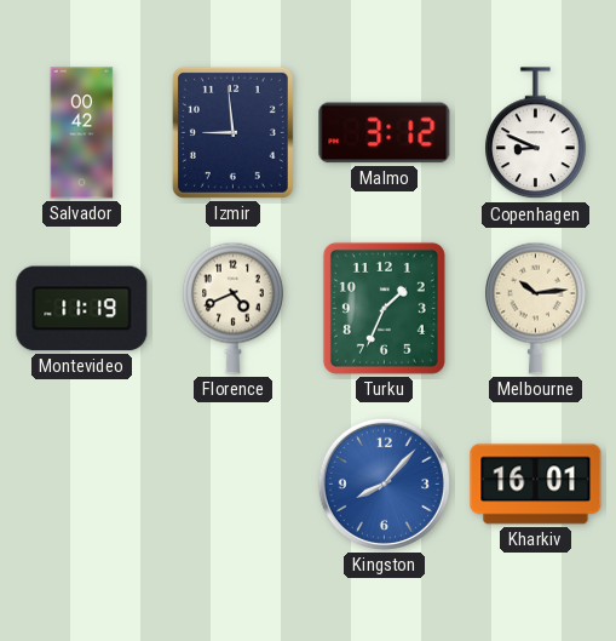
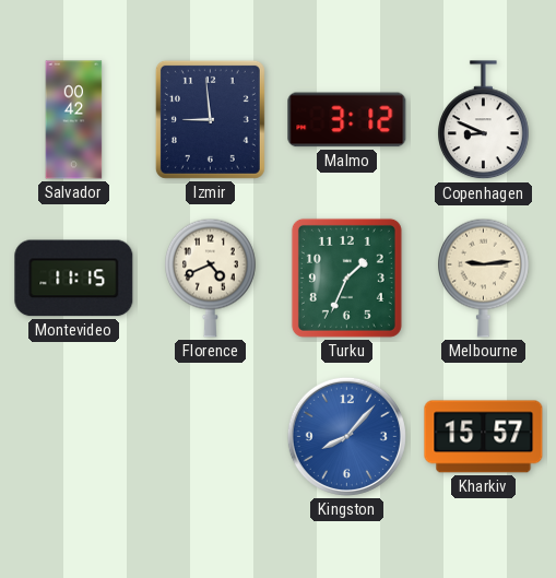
Montevideo: 11:19 -> 11:15 (74, 279)
Melbourne: 10:14 -> 9:14 (484, 278)
Kharkiv: 16:01 -> 15:57 (484, 437)
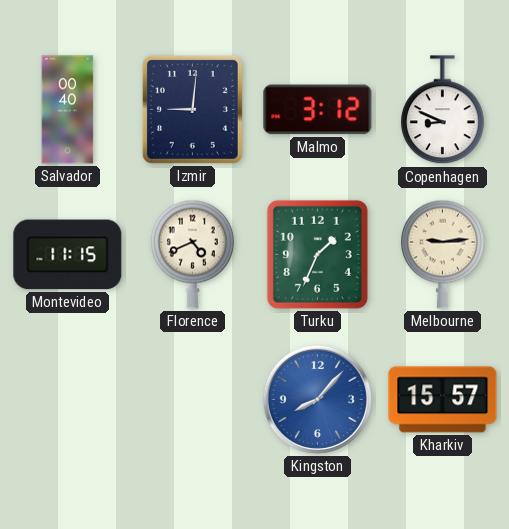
Salvador: 00:42 -> 00:40 (68, 110)
Izmir: 8:59 -> 9:01 (192, 109)
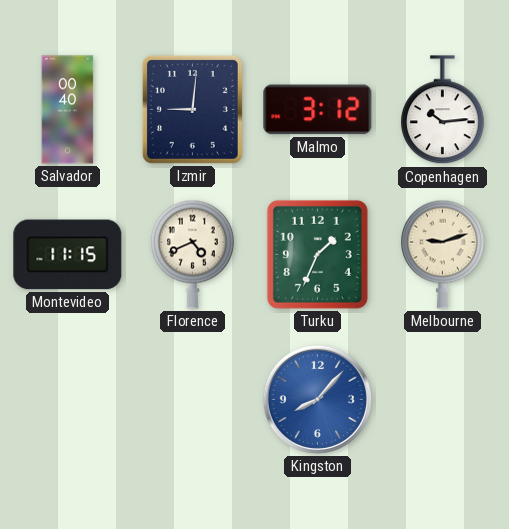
Copenhagen: 8:49 -> 10:14 (443, 110)
Melbourne: 9:14 -> 9:12 (443, 254)
Kharkiv: 15:57 -> none (443, 400)
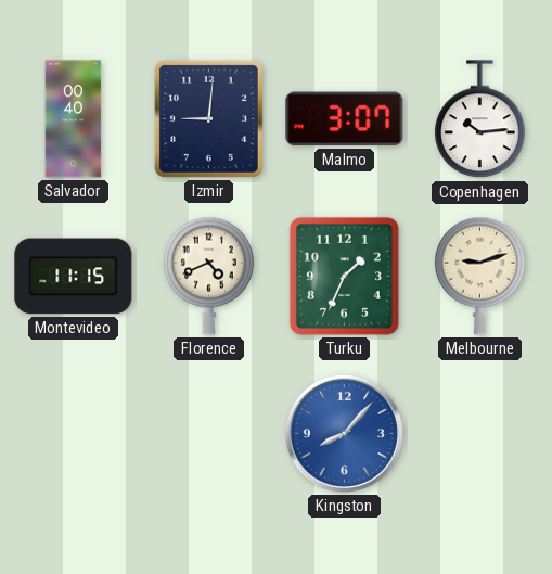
Malmo: 3:12 -> 3:07 (345, 119)
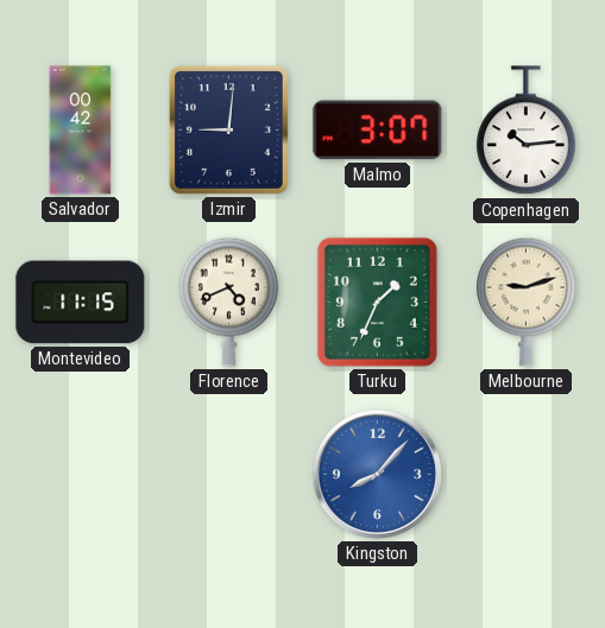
Salvador: 00:40 -> 00:42 (81, 131)
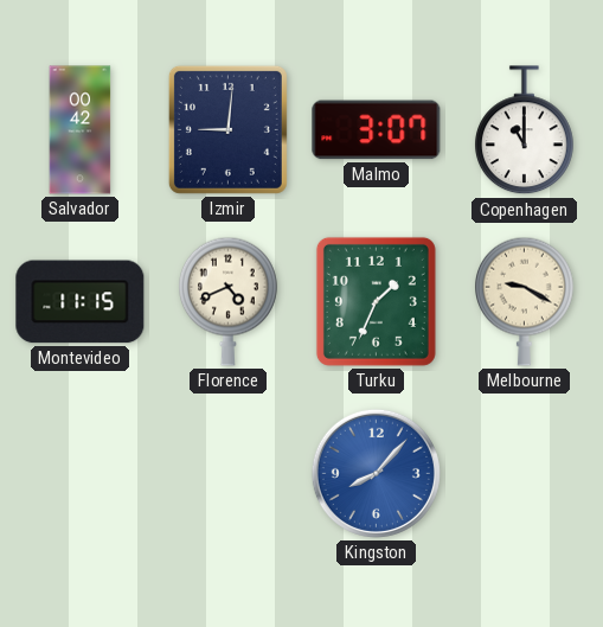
Copenhagen: 10:14 -> 11:00 (525, 130)
Melbourne: 9:12 -> 9:20 (525, 301)
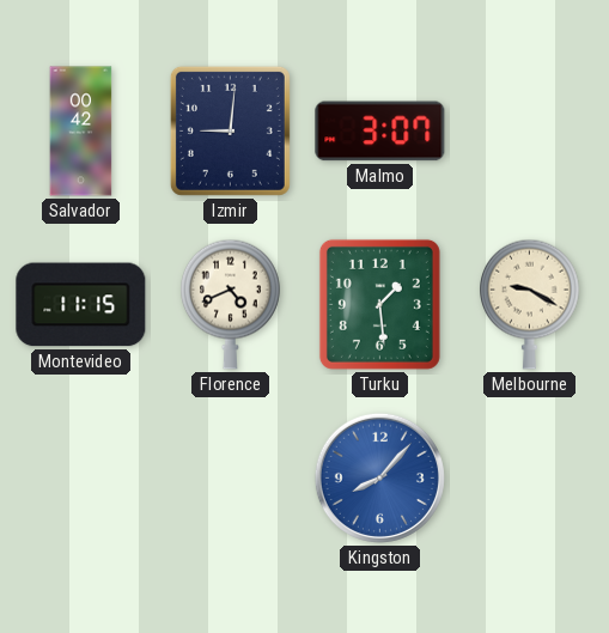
Copenhagen: 11:00 -> none (525, 130)
Turku: 1:34 -> 1:29 (379, 304)
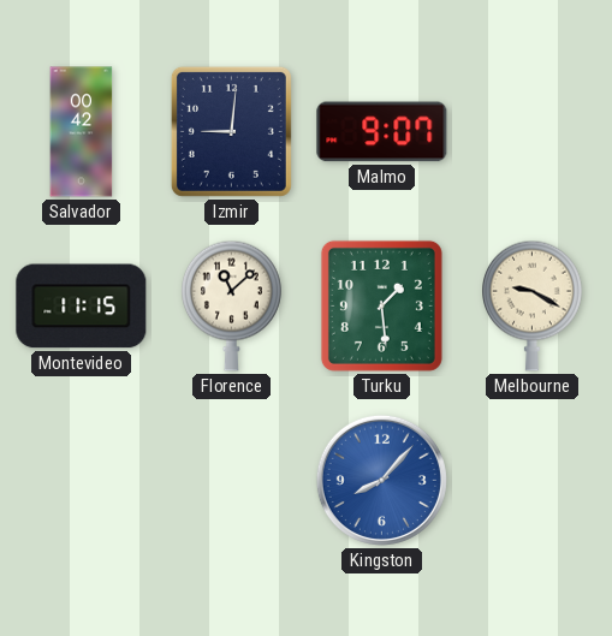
Malmo: 3:07 -> 9:07 (382, 132)
Florence: 4:41 -> 11:08 (232, 305)
